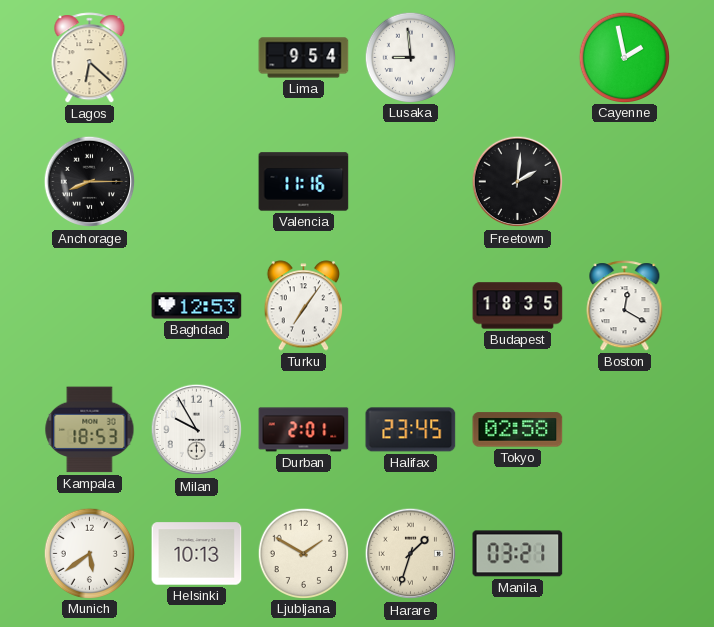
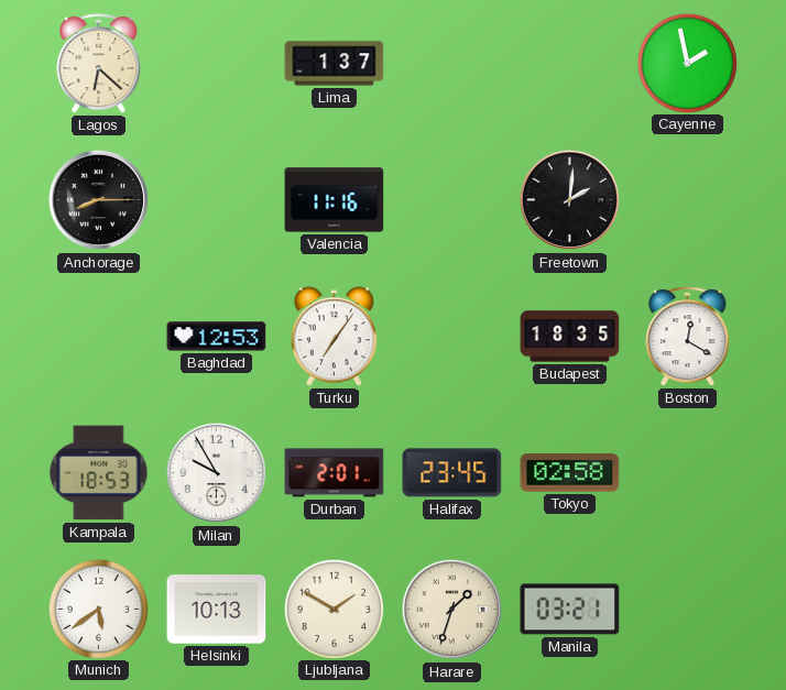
Lima: 9:54 -> 1:37 (335, 64)
Lusaka: 8:59 -> none (410, 57)
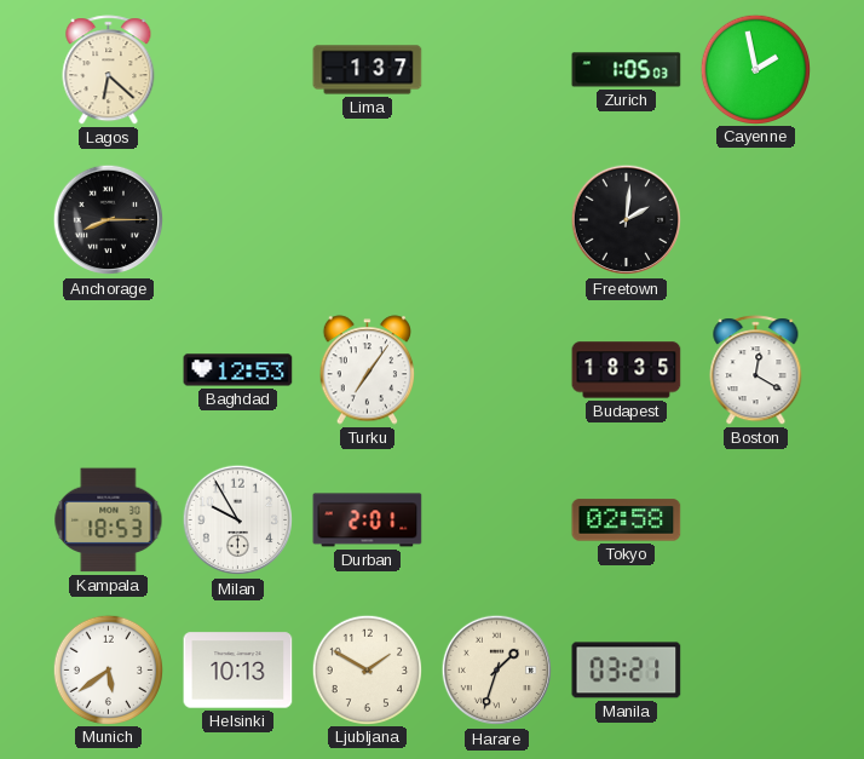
Zurich: none -> 1:05 (627, 70)
Valencia: 11:16 -> none (335, 200)
Halifax: 23:45 -> none (452, 473)
